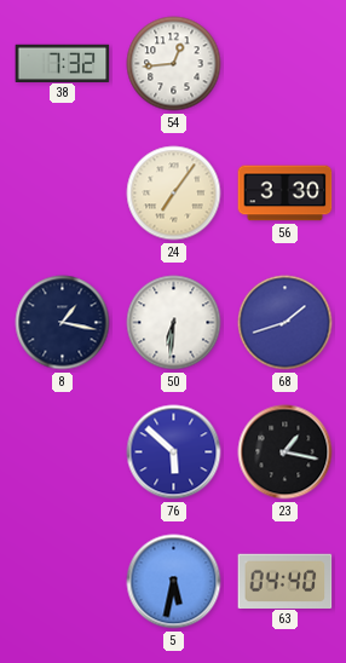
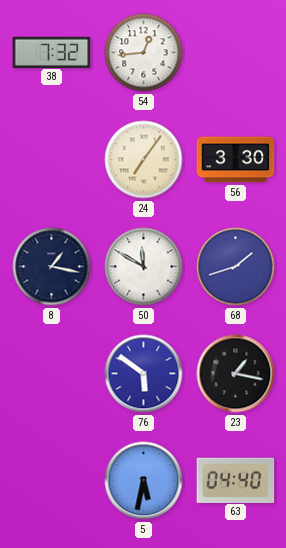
50: 6:31 -> 11:50 (144, 267)
76: 5:52 -> 5:51 (144, 374)
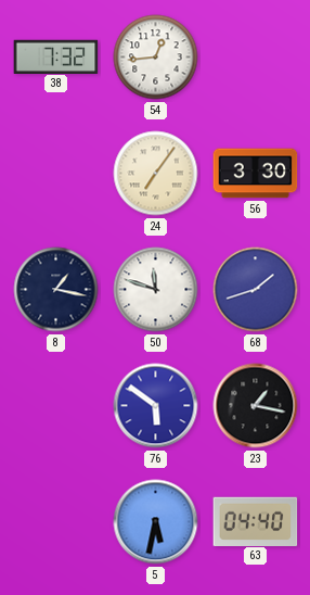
50: 11:50 -> 11:48 (156, 290)
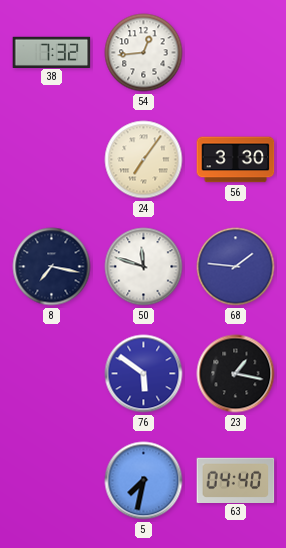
8: 1:17 -> 7:17 (52, 267)
68: 1:42 -> 1:46 (236, 267)
5: 5:32 -> 7:32 (144, 481)
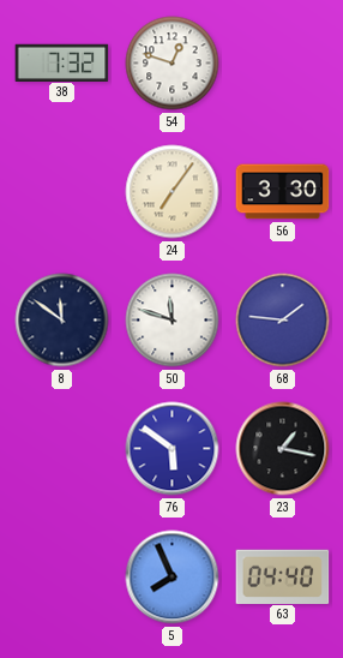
54: 12:44 -> 12:48 (173, 64)
8: 7:17 -> 11:51 (62, 321)
5: 7:32 -> 7:56 (173, 578)
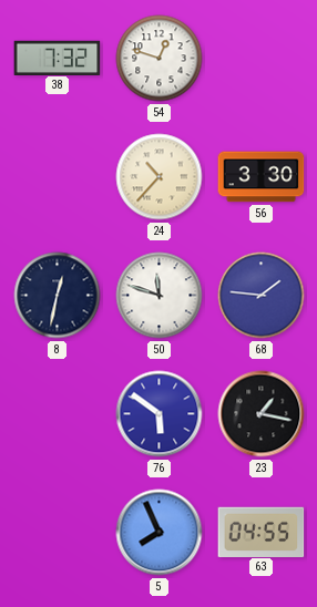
24: 7:06 -> 10:37 (160, 177)
8: 11:51 -> 12:32 (58, 296)
63: 04:40 -> 04:55 (262, 532)
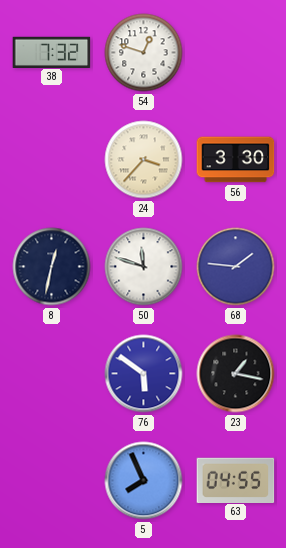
24: 10:37 -> 3:37 (144, 160)
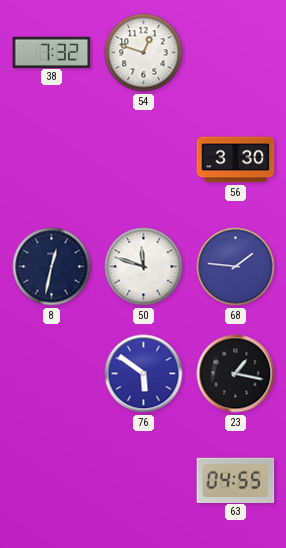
24: 3:37 -> none (144, 160)
5: 7:56 -> none (144, 481)
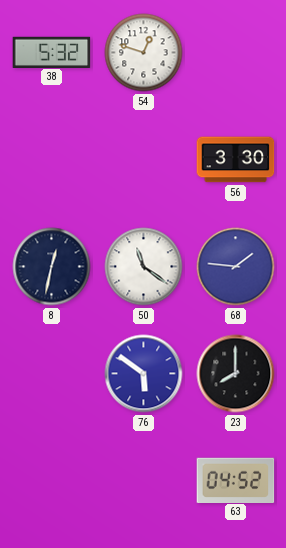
38: 7:32 -> 5:32 (52, 52)
50: 11:48 -> 11:21 (144, 267)
23: 1:17 -> 8:00 (236, 374)
63: 04:55 -> 04:52 (236, 480)
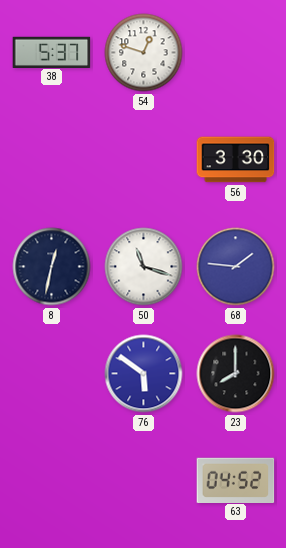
38: 5:32 -> 5:37 (52, 52)
50: 11:21 -> 11:18 (144, 267)
